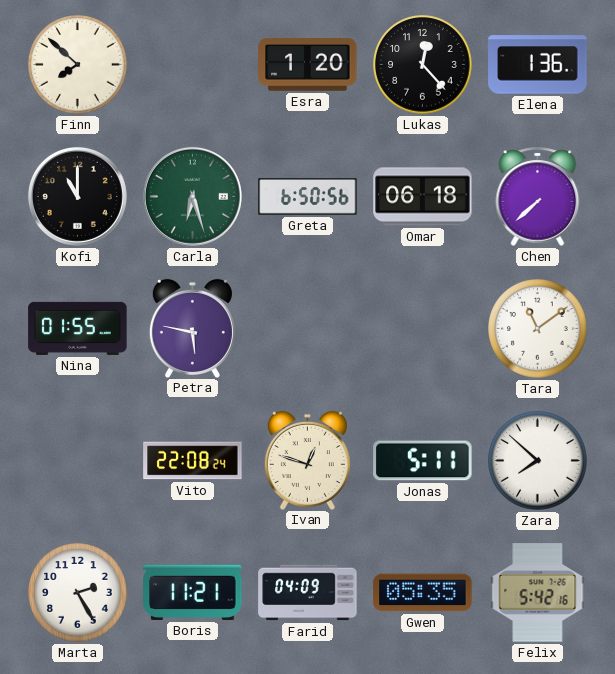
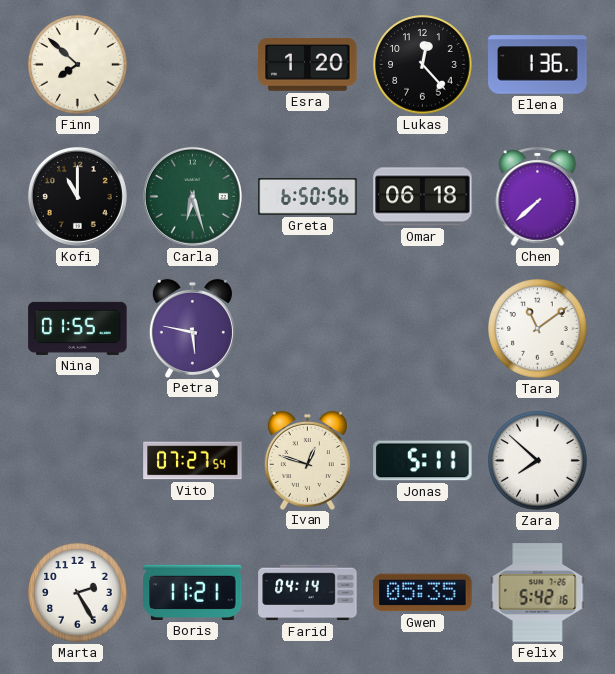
Vito: 22:08 -> 07:27 (193, 461)
Farid: 04:09 -> 04:14 (308, 593)
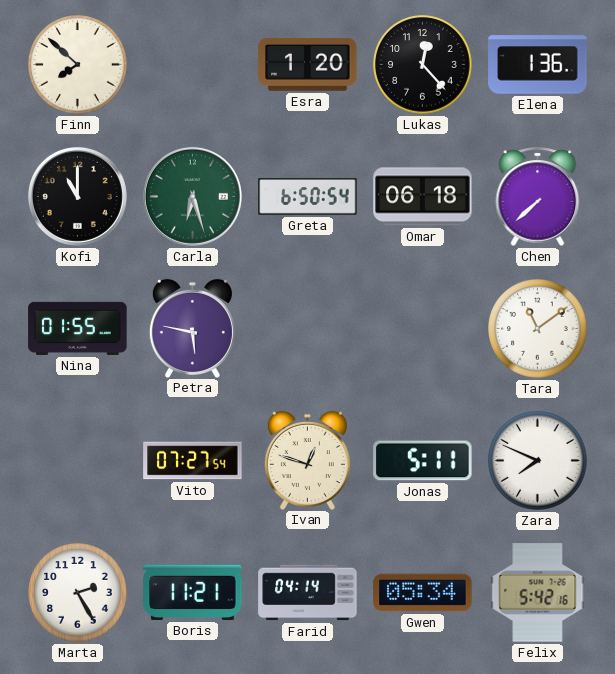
Greta: 6:50:56 -> 6:50:54 (308, 197)
Zara: 7:52 -> 7:49 (538, 461)
Gwen: 05:35 -> 05:34 (423, 593)
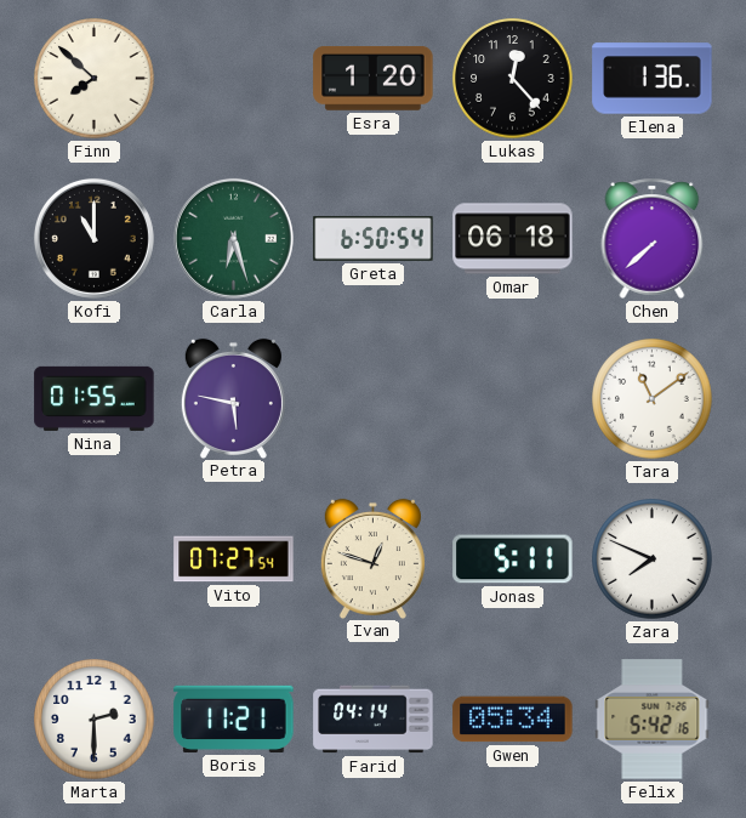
Marta: 2:25 -> 2:30 (95, 720)
